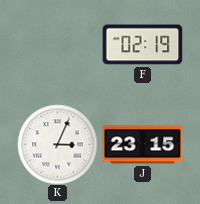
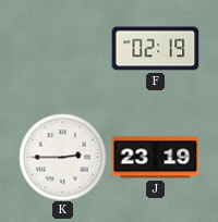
K: 3:04 -> 2:45 (62, 157)
J: 23:15 -> 23:19 (155, 158)
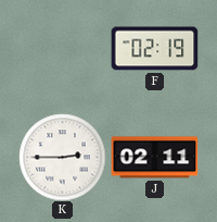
J: 23:19 -> 02:11 (154, 158)
